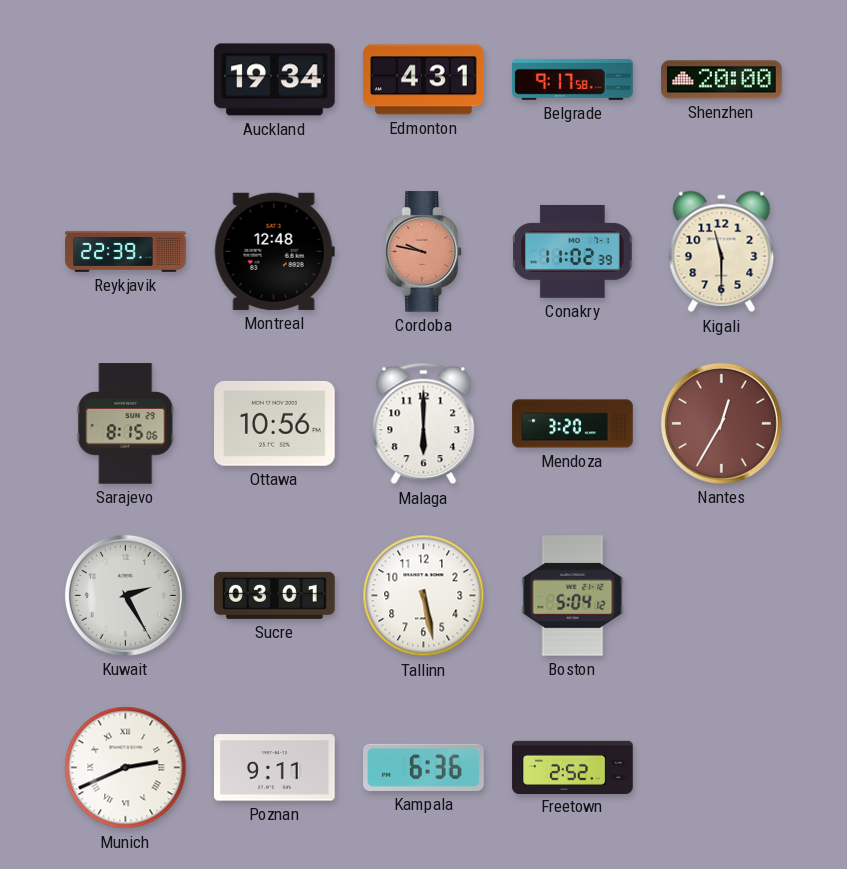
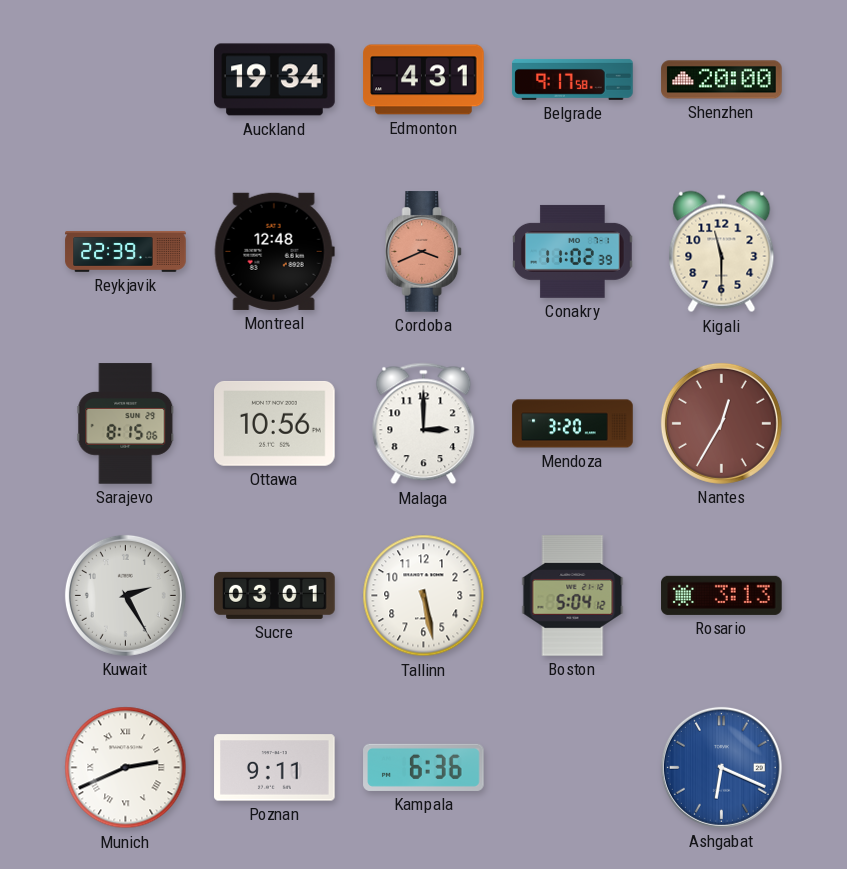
Cordoba: 9:47 -> 3:41 (424, 252)
Malaga: 6:00 -> 3:00 (424, 424)
Rosario: none -> 3:13 (722, 595)
Freetown: 2:52 -> none (573, 767)
Ashgabat: none -> 6:19 (721, 767)
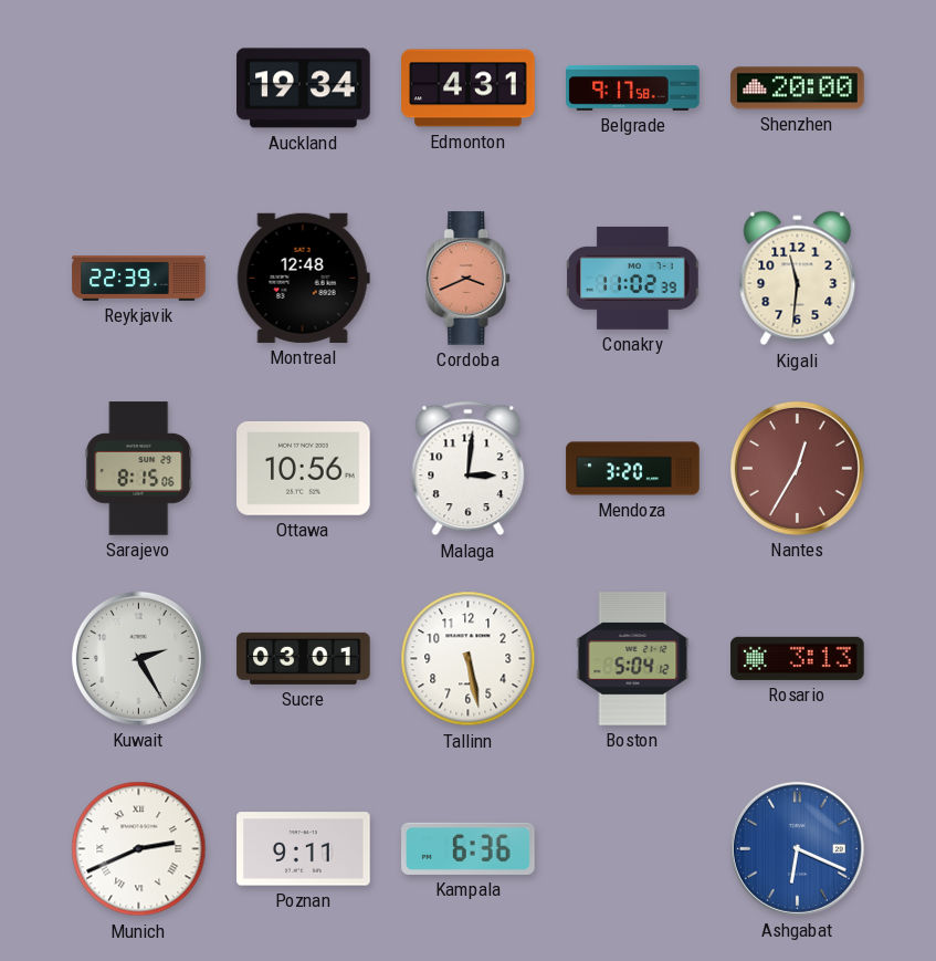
Kigali: 11:30 -> 11:31 (798, 279)
Malaga: 3:00 -> 3:01 (469, 469)
